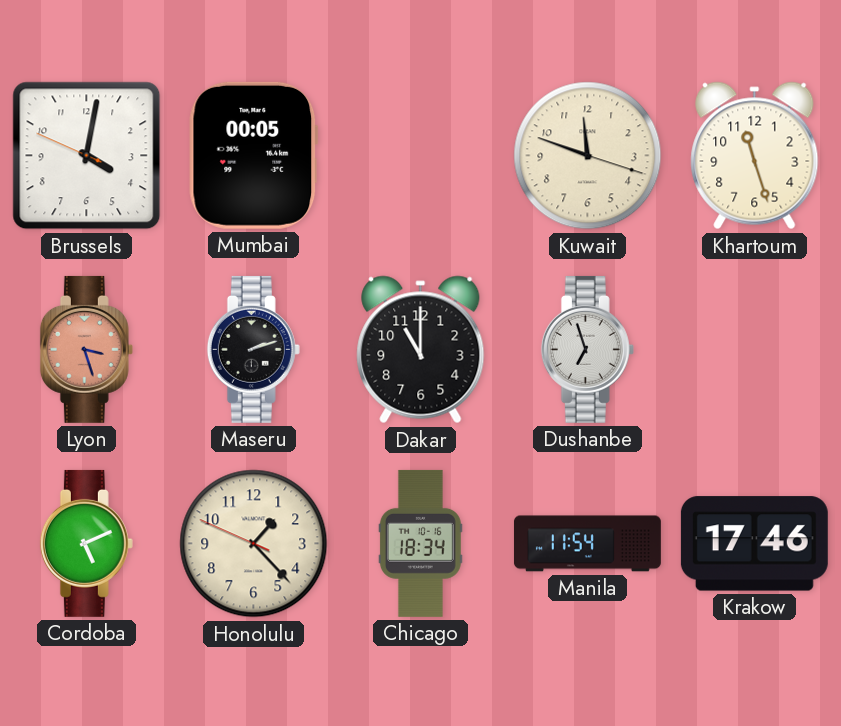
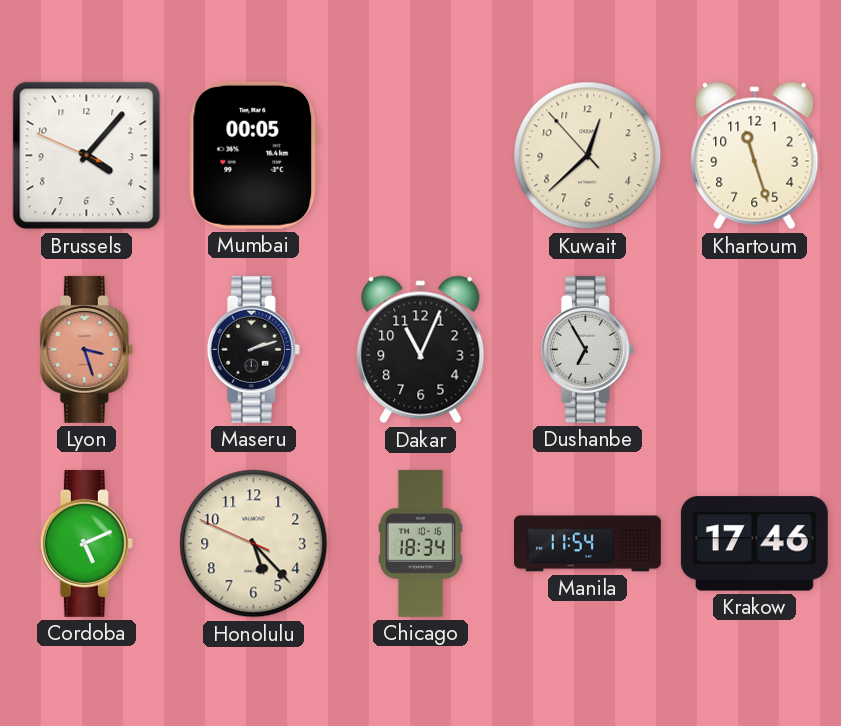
Brussels: 4:01 -> 4:06 (87, 156)
Kuwait: 11:48 -> 12:37 (588, 156)
Dakar: 11:00 -> 11:04 (421, 350)
Dushanbe: 6:57 -> 6:55 (587, 349)
Honolulu: 1:22 -> 5:22 (254, 544)
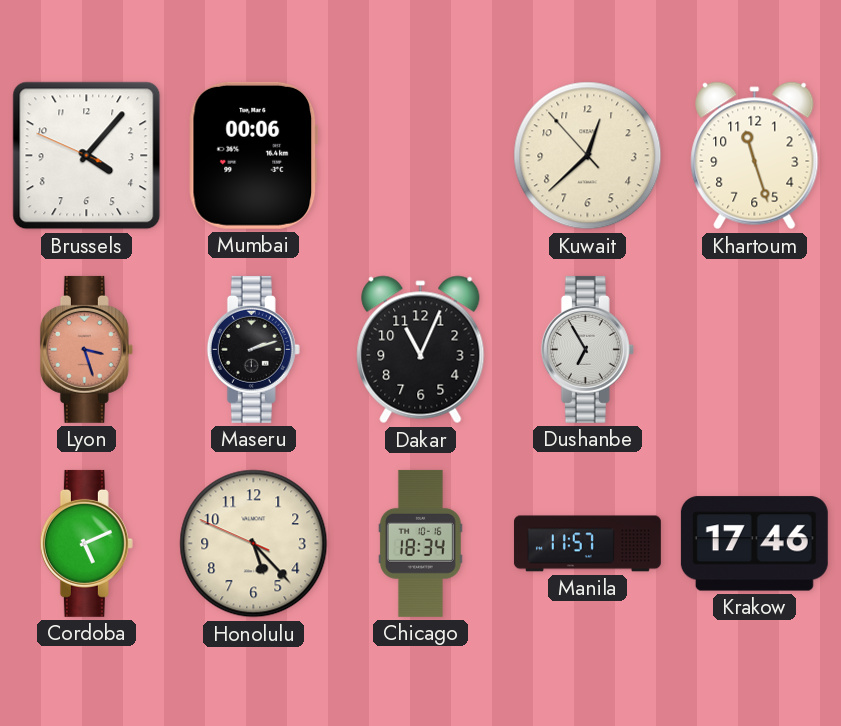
Mumbai: 00:05 -> 00:06 (254, 155)
Manila: 11:54 -> 11:57 (587, 544)
